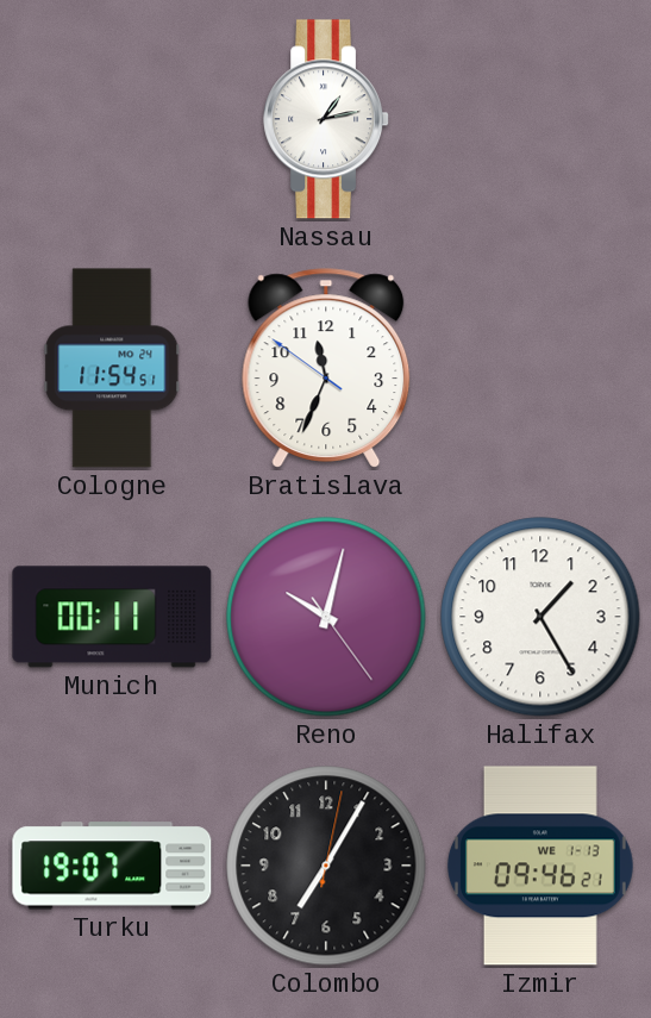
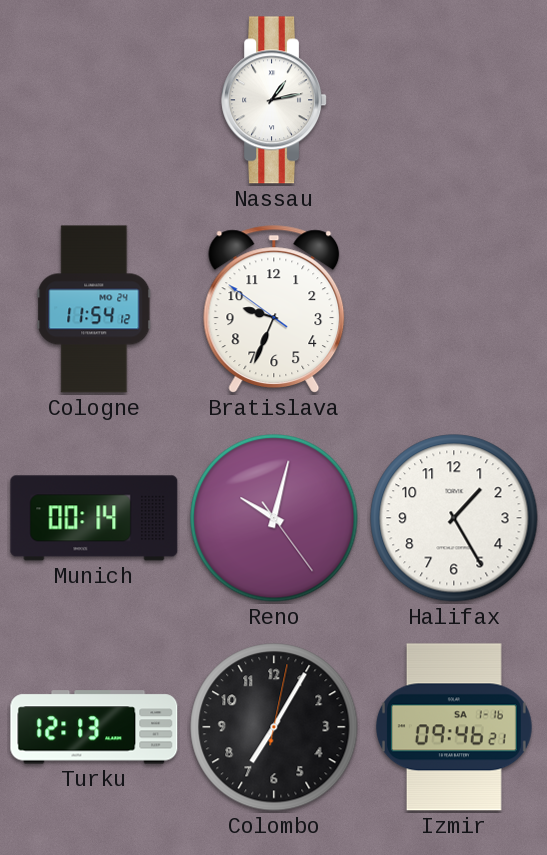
Cologne: 11:54:51 -> 11:54:12 (94, 309)
Bratislava: 11:33 -> 9:33 (274, 309)
Munich: 00:11 -> 00:14 (94, 518)
Turku: 19:07 -> 12:13 (94, 727)
Izmir date: WE 1-13 -> SA 1-16 (454, 727)
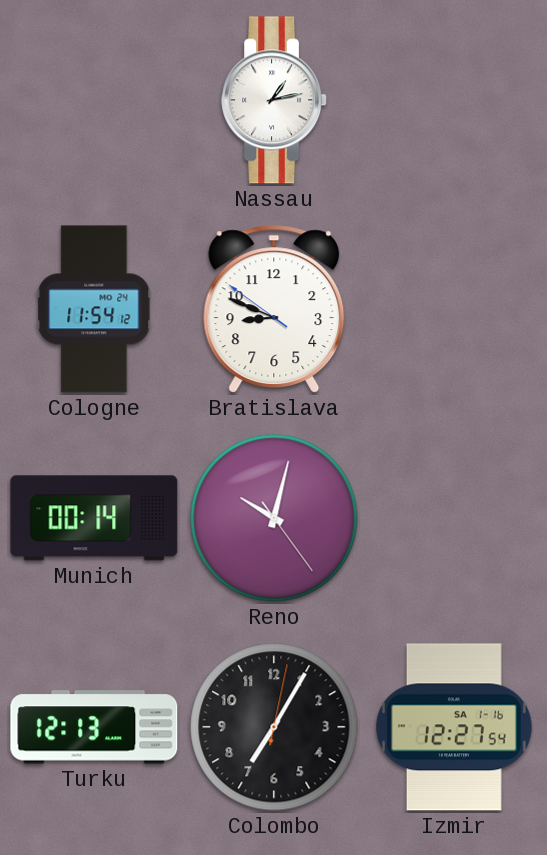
Bratislava: 9:33 -> 8:48 (274, 309)
Halifax: 1:25 -> none (454, 518)
Izmir: 09:46 -> 12:27 (454, 727)
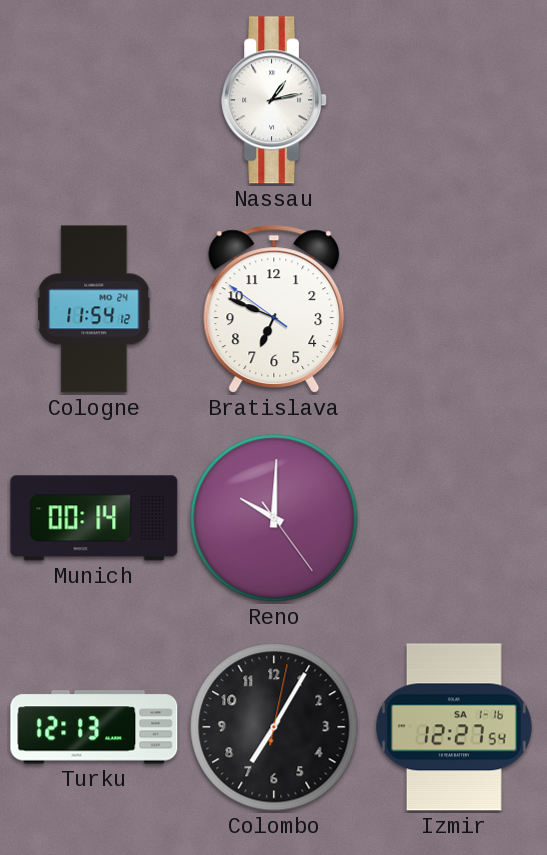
Bratislava: 8:48 -> 6:48 (274, 309)
Reno: 10:02 -> 10:00 (274, 518)
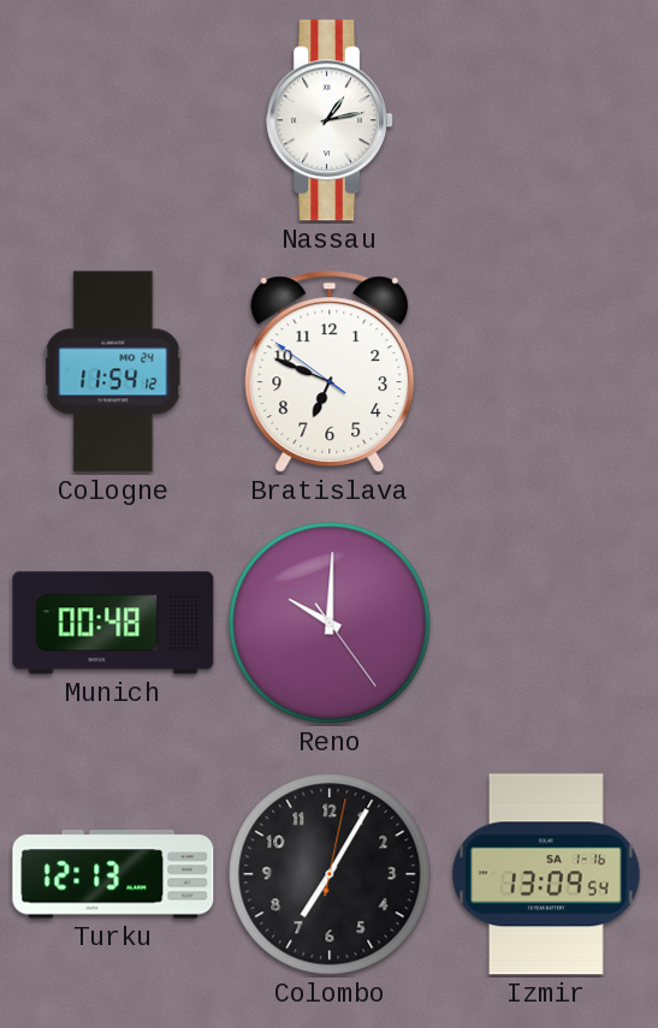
Munich: 00:14 -> 00:48 (113, 623)
Izmir: 12:27 -> 13:09 (546, 874)
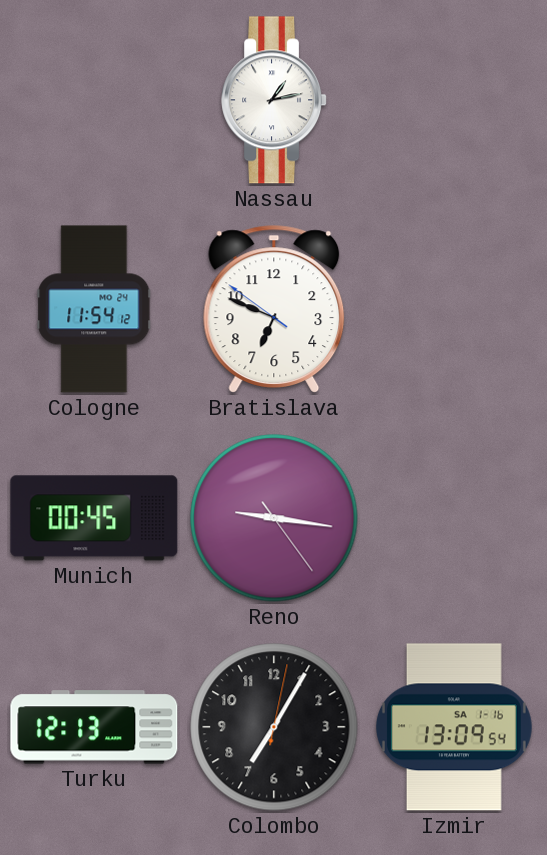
Munich: 00:48 -> 00:45 (94, 518)
Reno: 10:00 -> 9:16 (274, 518)
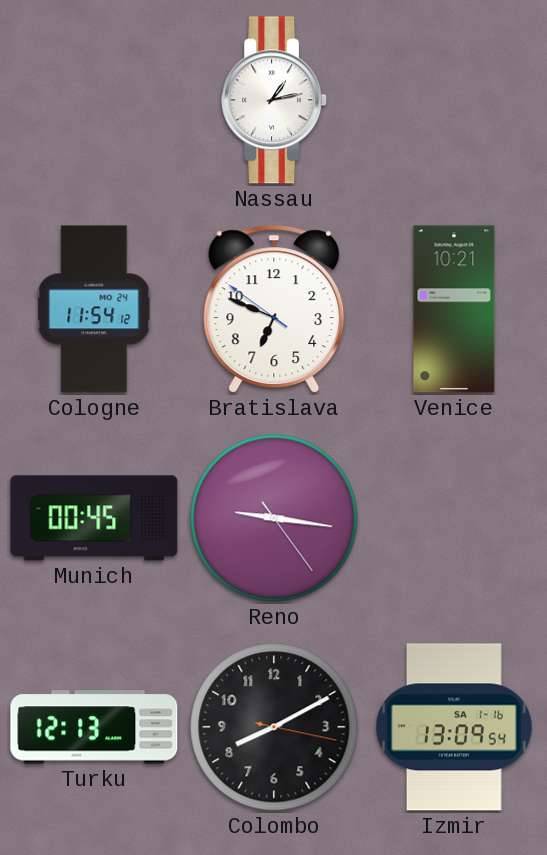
Venice: none -> 10:21 (454, 309)
Colombo: 7:05 -> 8:10 (274, 727)
